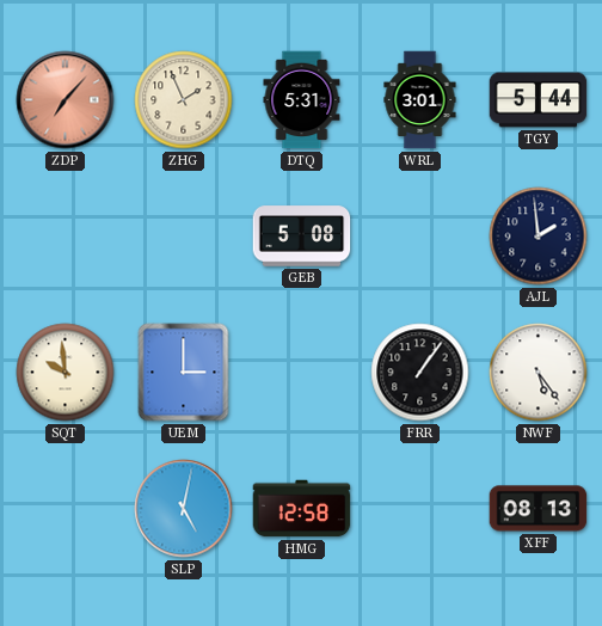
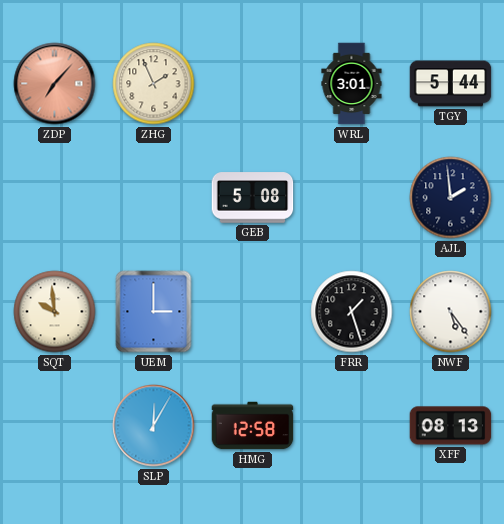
DTQ: 5:31 -> none (302, 100)
FRR: 1:06 -> 1:27 (352, 312)
SLP: 5:02 -> 12:05 (154, 426)
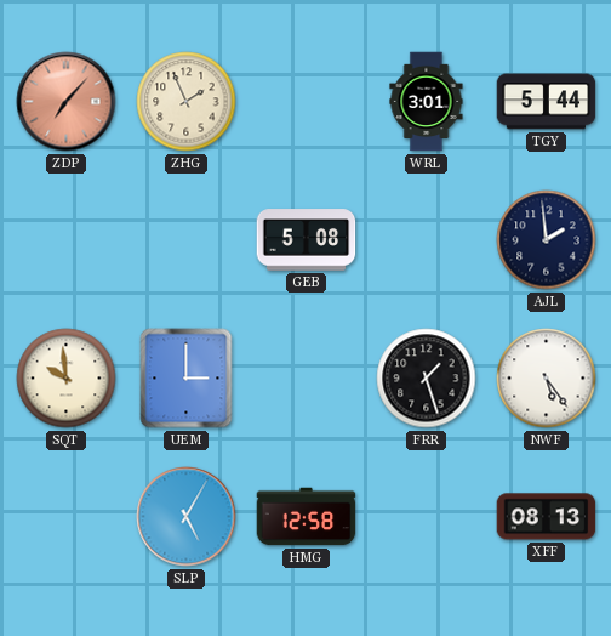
SLP: 12:05 -> 5:05 (187, 517)
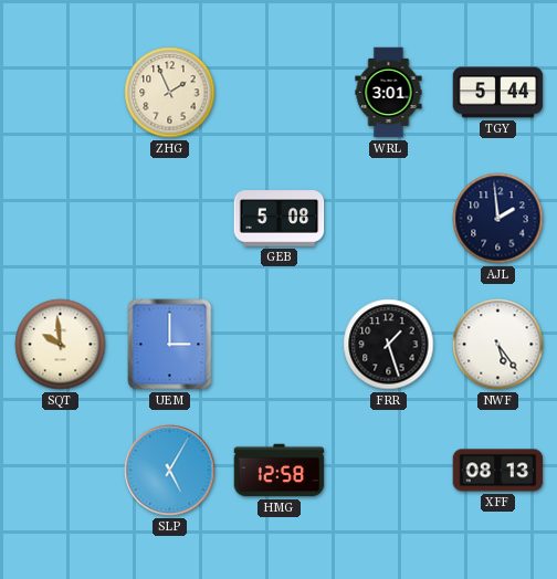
ZDP: 7:07 -> none (67, 102)
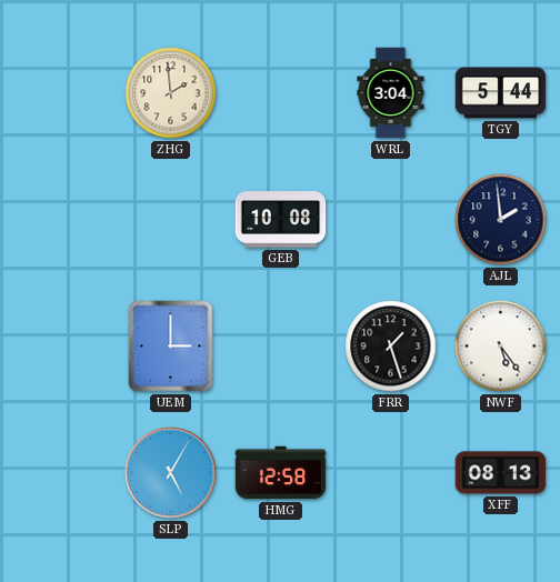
ZHG: 1:56 -> 1:59 (171, 93)
WRL: 3:01 -> 3:04 (391, 93)
GEB: 5:08 -> 10:08 (281, 220)
SQT: 9:59 -> none (61, 345)
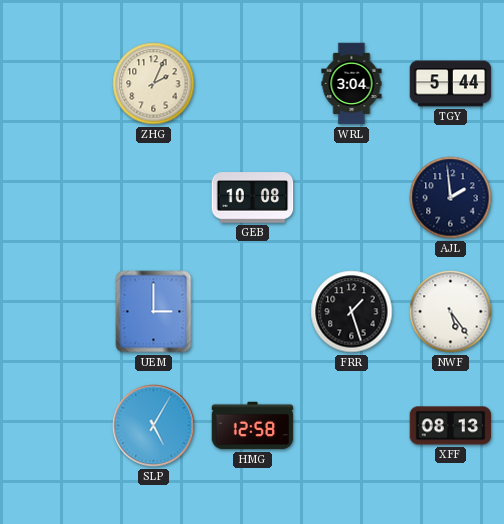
ZHG: 1:59 -> 2:04 (154, 84)
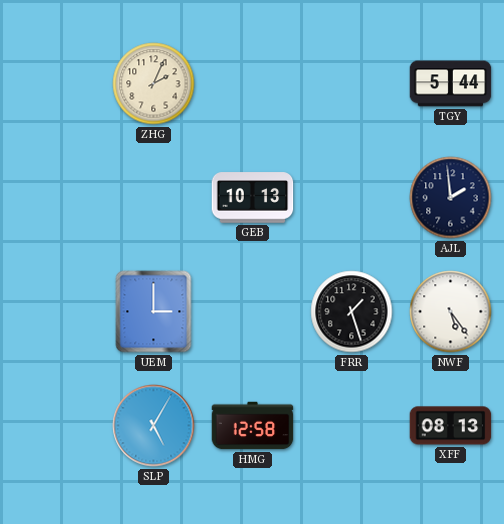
WRL: 3:04 -> none (352, 84)
GEB: 10:08 -> 10:13 (253, 198)
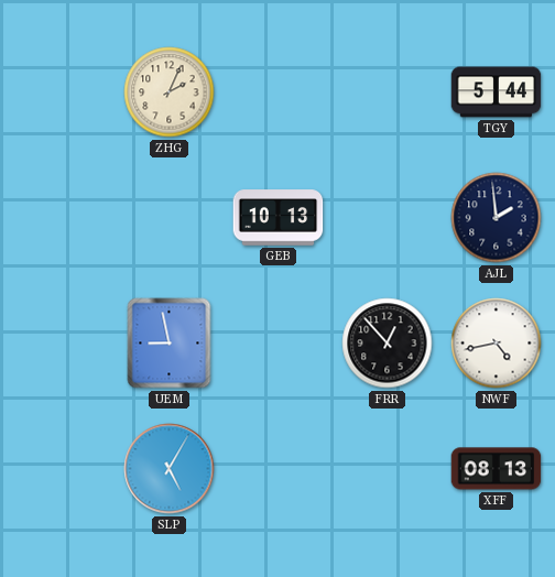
UEM: 3:00 -> 8:58 (170, 344)
FRR: 1:27 -> 12:53 (388, 344)
NWF: 5:24 -> 4:43 (497, 344)
HMG: 12:58 -> none (253, 426)
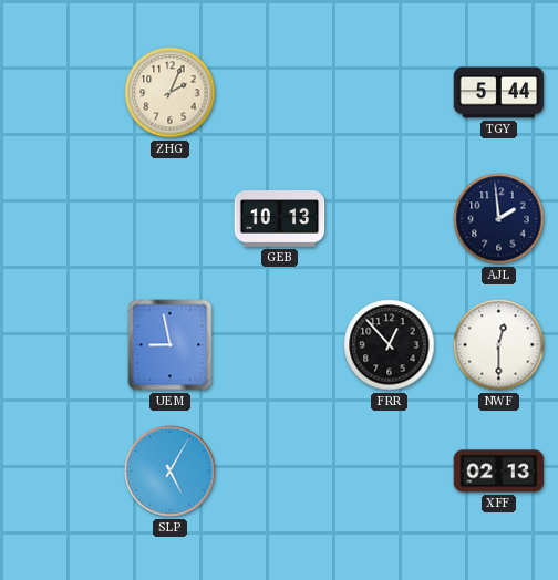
NWF: 4:43 -> 12:30 (499, 345)
XFF: 08:13 -> 02:13 (499, 472)
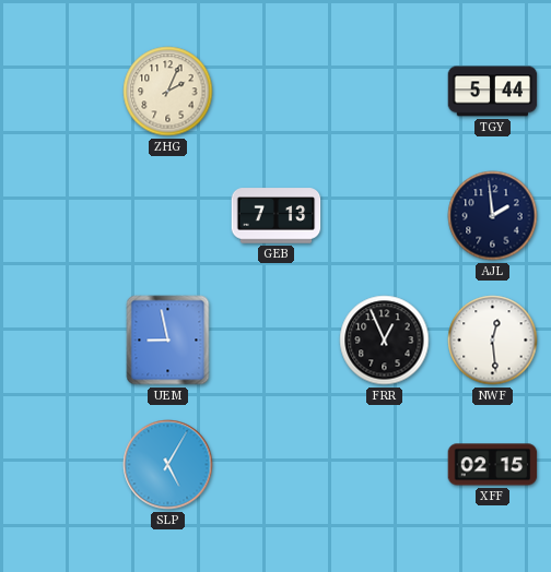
GEB: 10:13 -> 7:13 (277, 216)
FRR: 12:53 -> 12:56 (385, 341)
NWF: 12:30 -> 12:29 (493, 341)
XFF: 02:13 -> 02:15 (493, 465)
